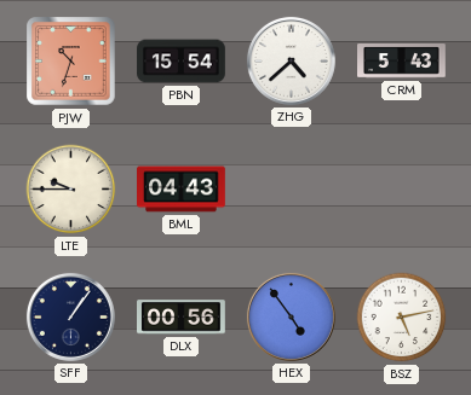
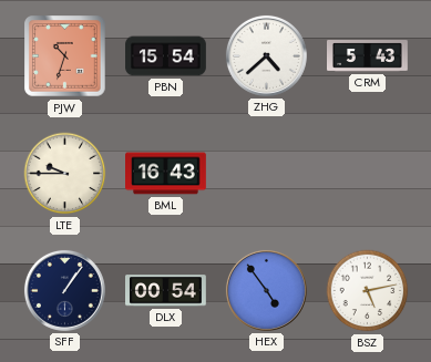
BML: 04:43 -> 16:43 (166, 174)
DLX: 00:56 -> 00:54 (166, 291)
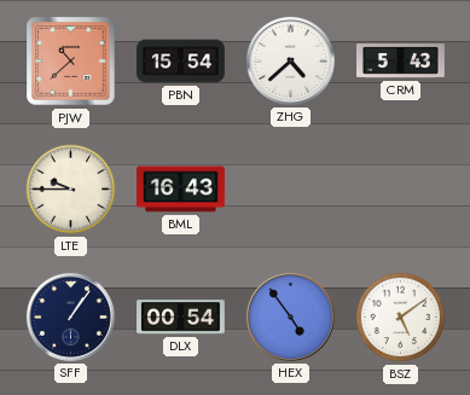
PJW: 10:33 -> 10:38 (71, 62)
BSZ: 5:13 -> 5:09 (401, 318)
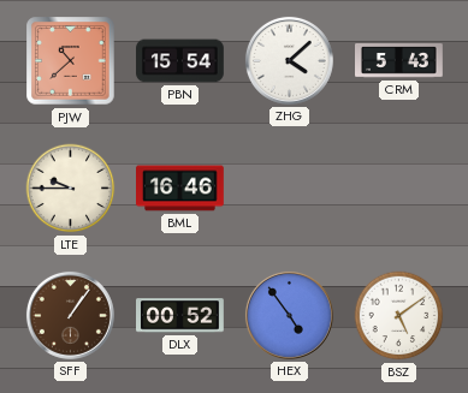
ZHG: 4:38 -> 4:08 (289, 60)
BML: 16:43 -> 16:46 (180, 189)
SFF dial: navy -> brown (70, 315)
DLX: 00:54 -> 00:52 (180, 316)
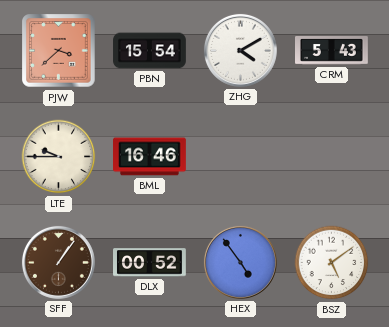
PJW: 10:38 -> 3:38 (59, 51)
ZHG: 4:08 -> 4:10 (240, 50)
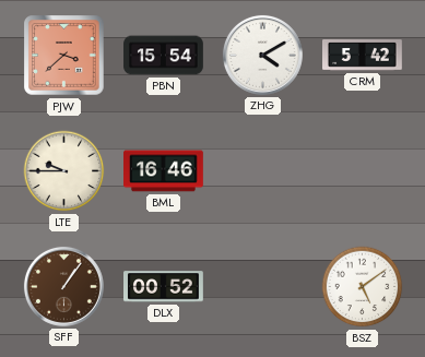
CRM: 5:43 -> 5:42 (363, 56)
HEX: 4:54 -> none (240, 262)
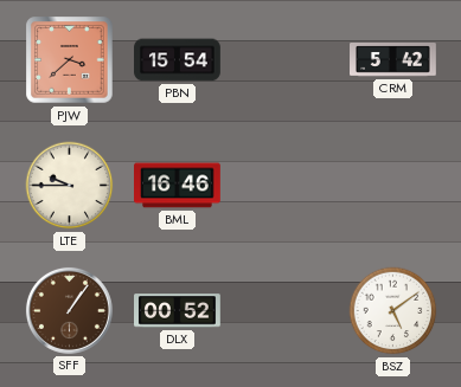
ZHG: 4:10 -> none (262, 55)
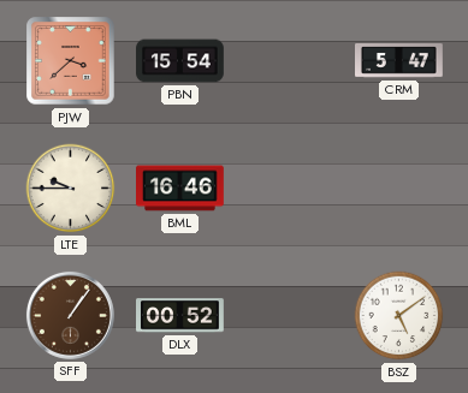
CRM: 5:42 -> 5:47 (399, 61)
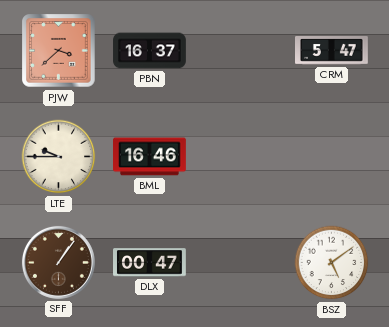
PBN: 15:54 -> 16:37 (150, 51)
DLX: 00:52 -> 00:47 (150, 263)
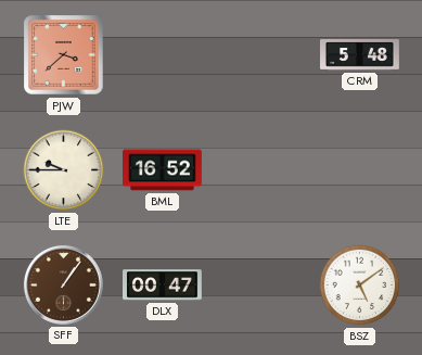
PBN: 16:37 -> none (150, 51)
CRM: 5:47 -> 5:48 (360, 55)
BML: 16:46 -> 16:52 (163, 170)
